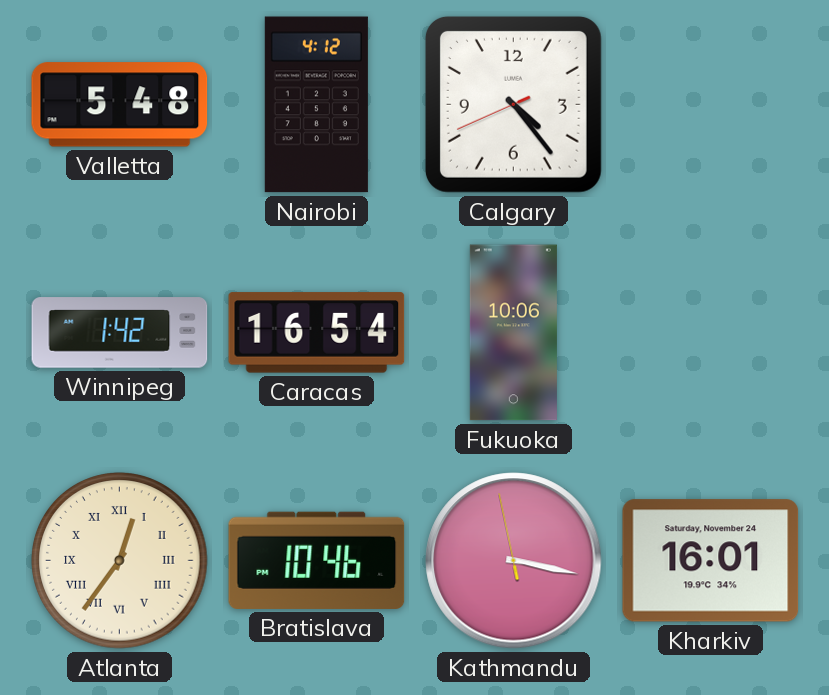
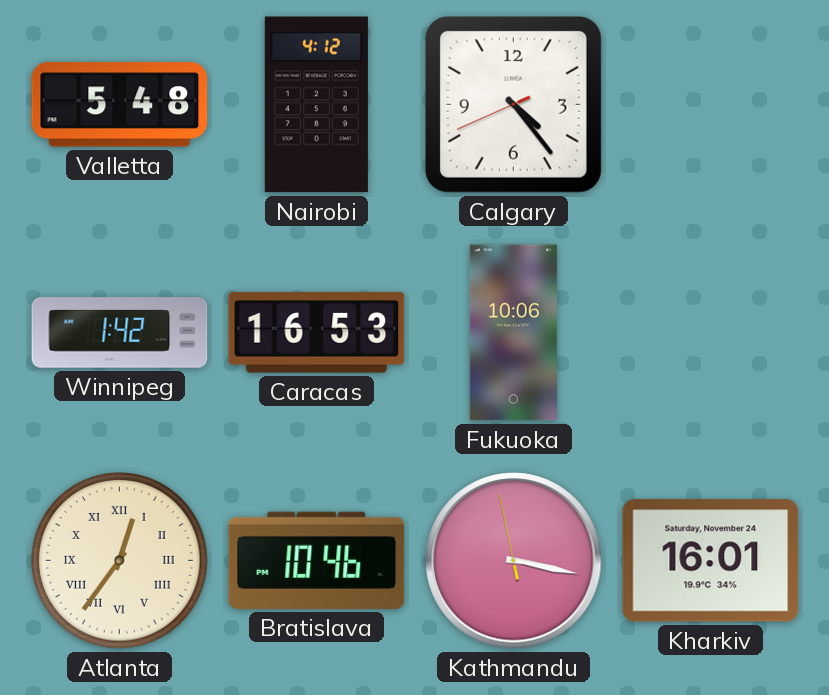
Caracas: 16:54 -> 16:53 (317, 333)
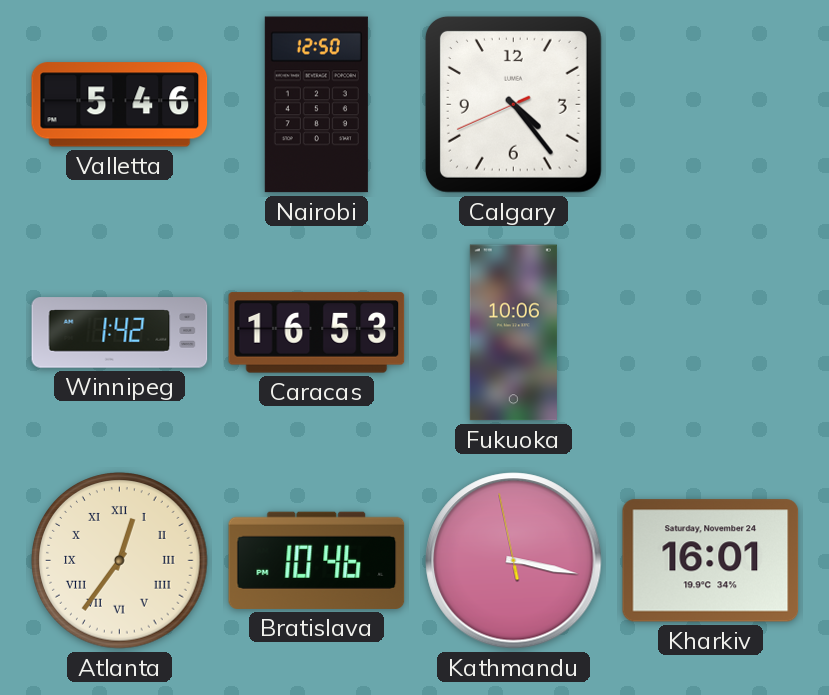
Valletta: 5:48 -> 5:46 (120, 105)
Nairobi: 4:12 -> 12:50 (316, 105)
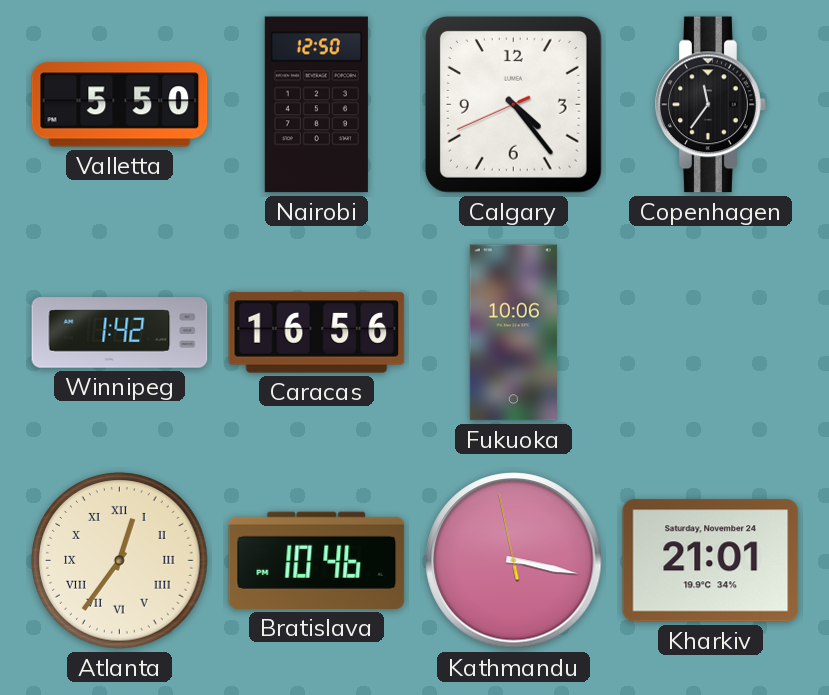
Valletta: 5:46 -> 5:50 (120, 105)
Copenhagen: none -> 11:36 (711, 105)
Caracas: 16:53 -> 16:56 (317, 333)
Kharkiv: 16:01 -> 21:01 (711, 561)
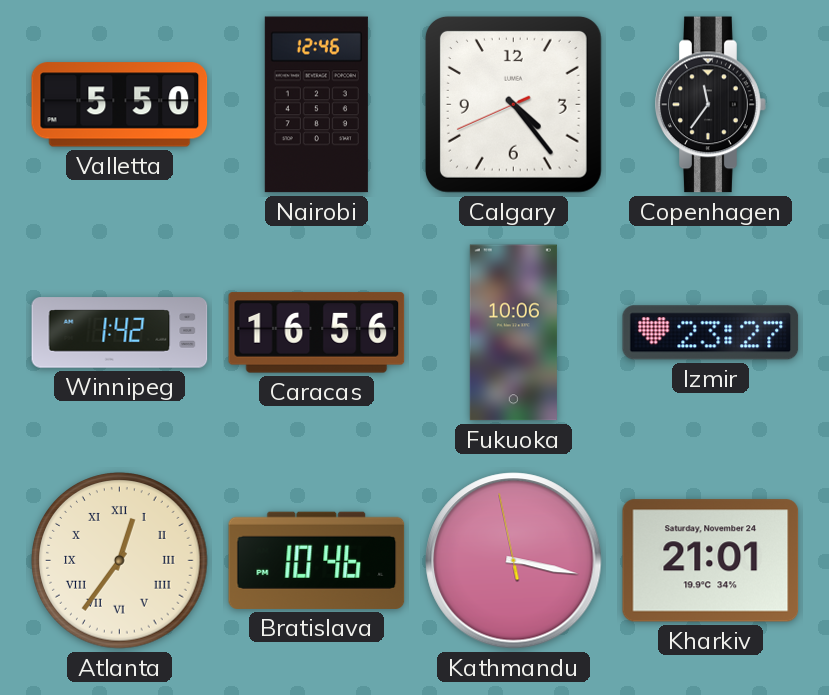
Nairobi: 12:50 -> 12:46 (316, 105)
Izmir: none -> 23:27 (711, 333)
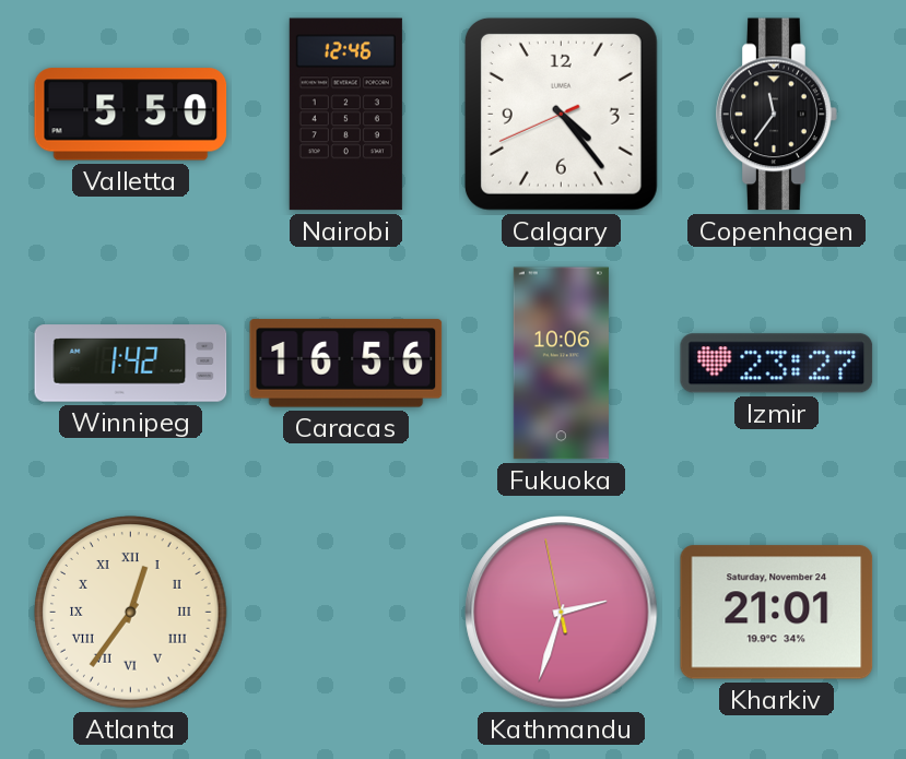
Bratislava: 10:46 -> none (317, 560)
Kathmandu: 3:16 -> 2:32 (562, 613)
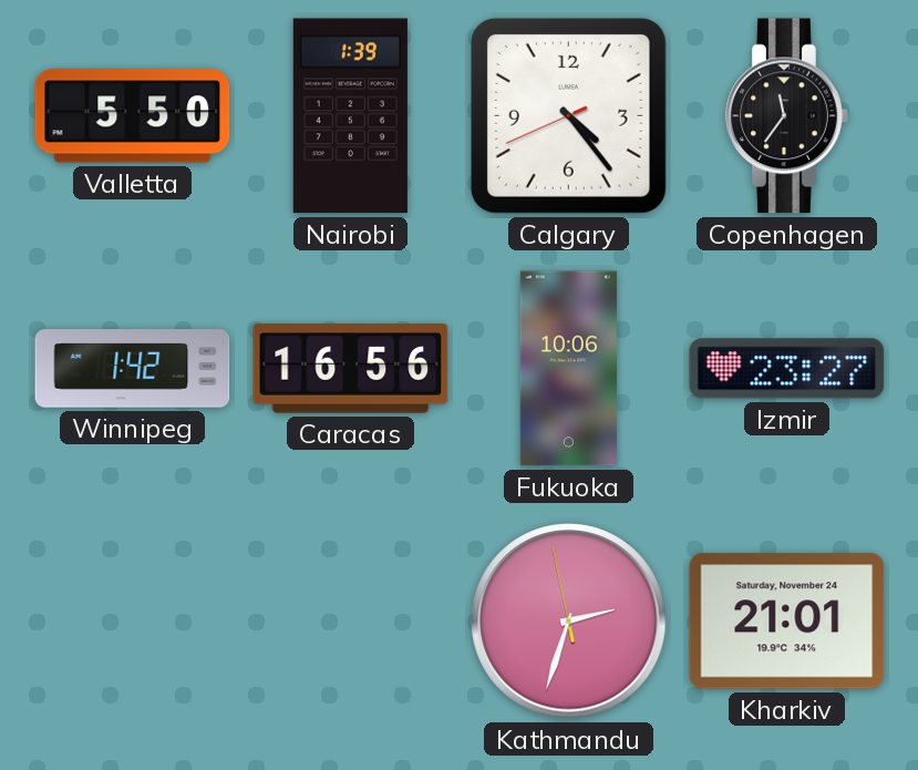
Nairobi: 12:46 -> 1:39 (350, 116)
Atlanta: 12:36 -> none (131, 613)
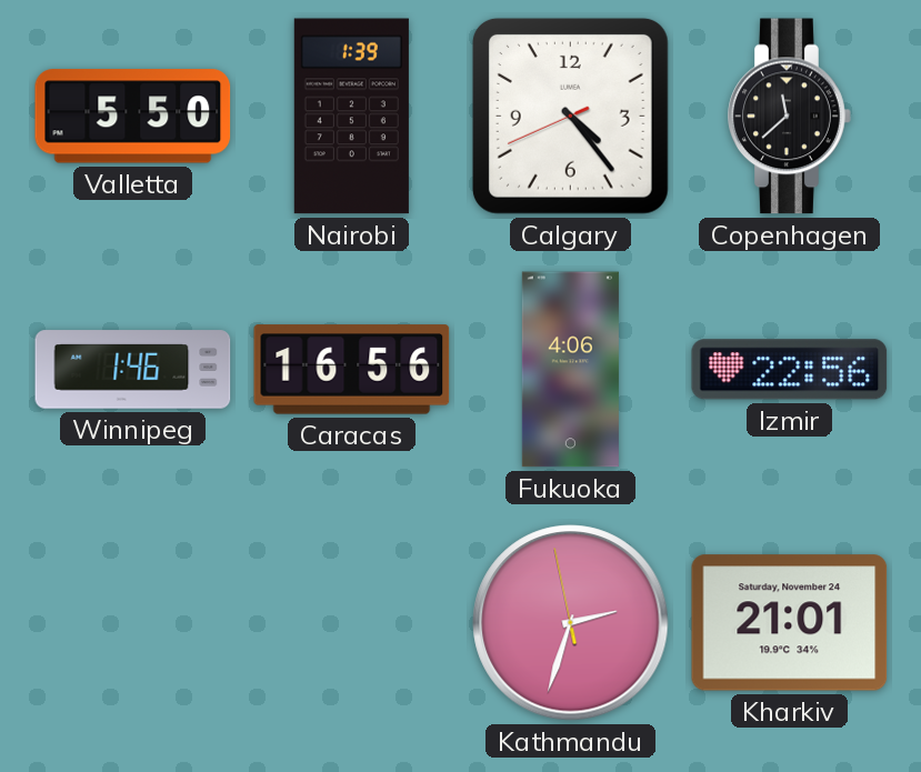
Copenhagen: 11:36 -> 11:38 (790, 117)
Winnipeg: 1:42 -> 1:46 (133, 370)
Fukuoka: 10:06 -> 4:06 (570, 370)
Izmir: 23:27 -> 22:56 (790, 370)
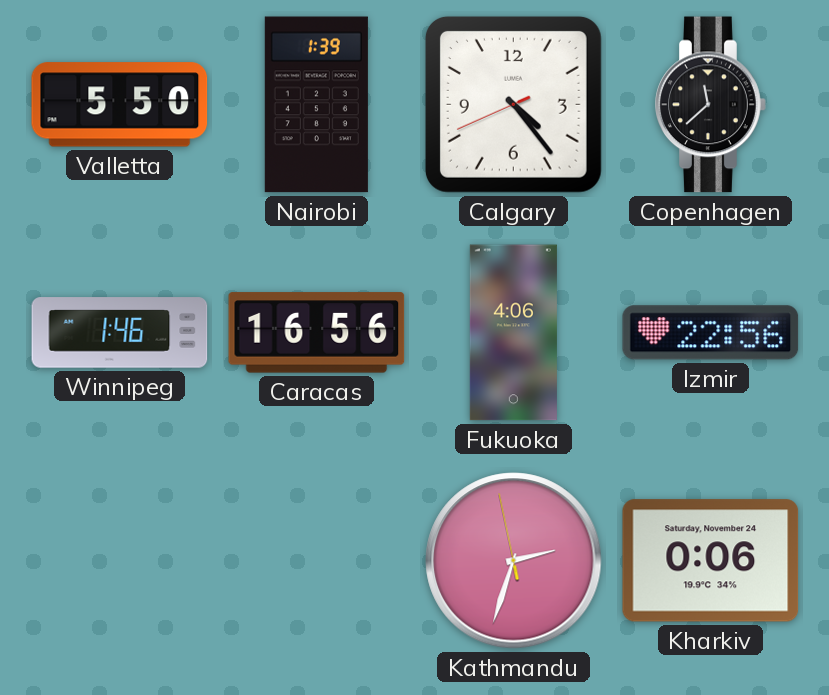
Kharkiv: 21:01 -> 0:06 (711, 561)
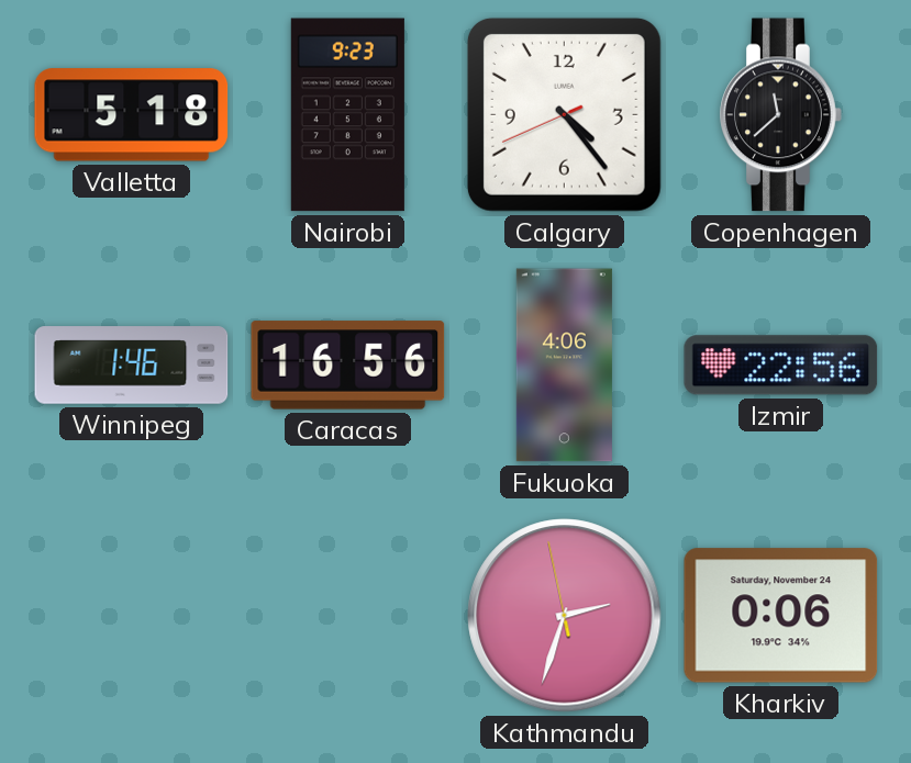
Valletta: 5:50 -> 5:18 (132, 115)
Nairobi: 1:39 -> 9:23 (347, 115)
